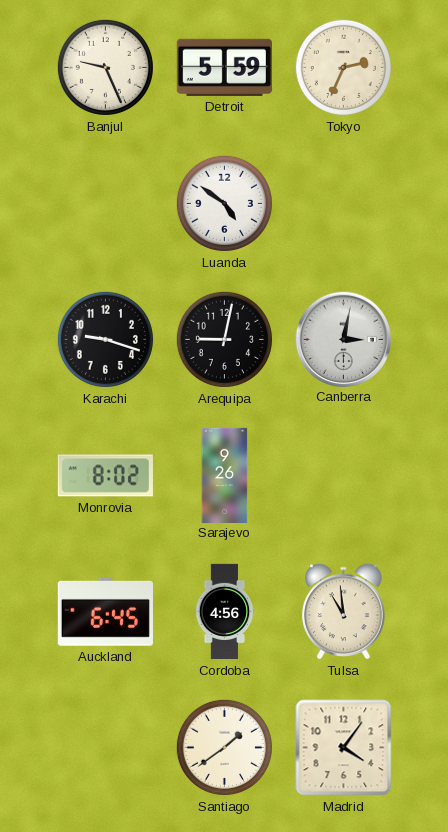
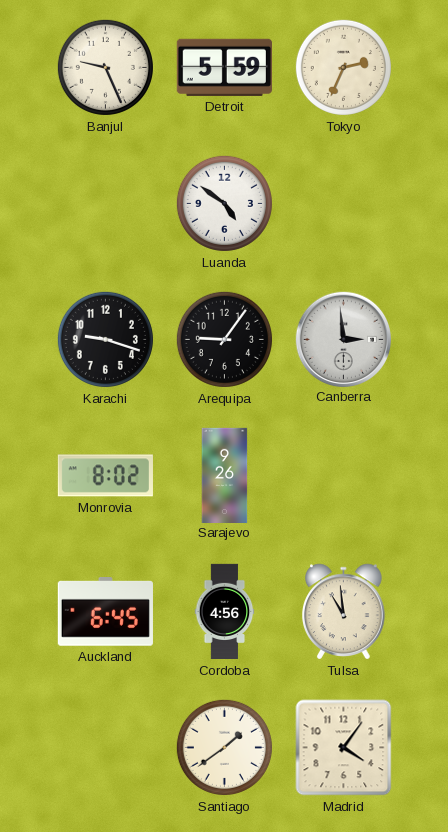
Arequipa: 9:02 -> 9:06 (224, 339)
Canberra: 3:02 -> 2:59 (343, 339)
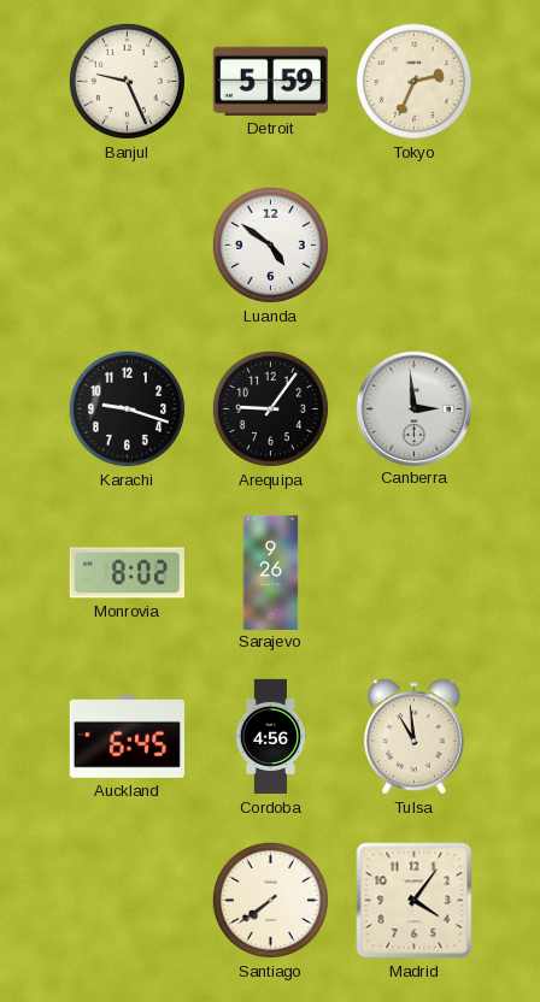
Santiago: 1:39 -> 7:39 (270, 900)
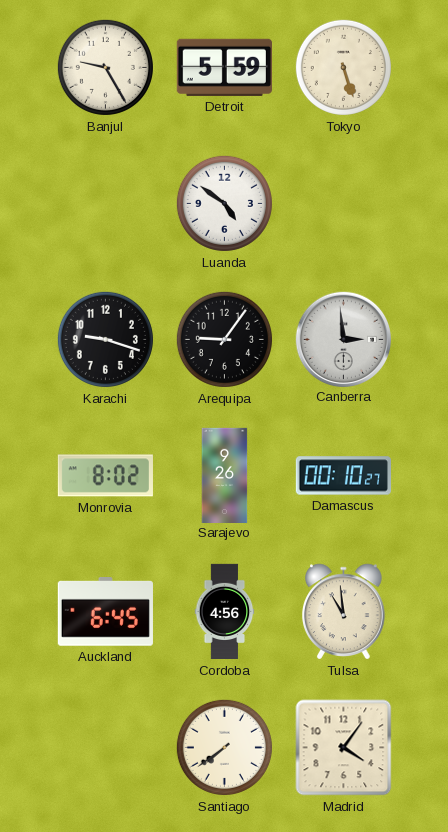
Banjul: 9:26 -> 9:25 (105, 67)
Tokyo: 2:34 -> 5:27 (343, 67)
Damascus: none -> 00:10 (343, 476)
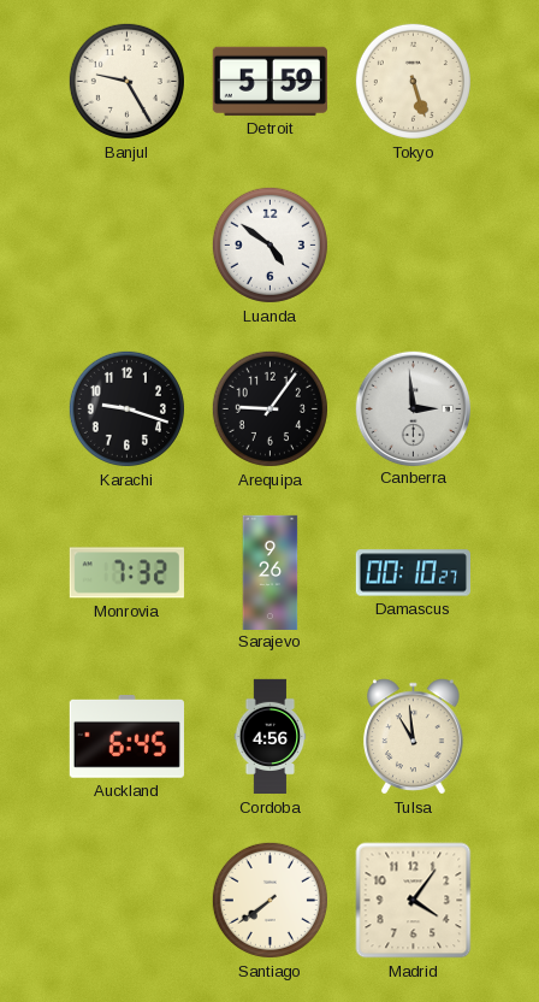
Monrovia: 8:02 -> 7:32 (126, 573)
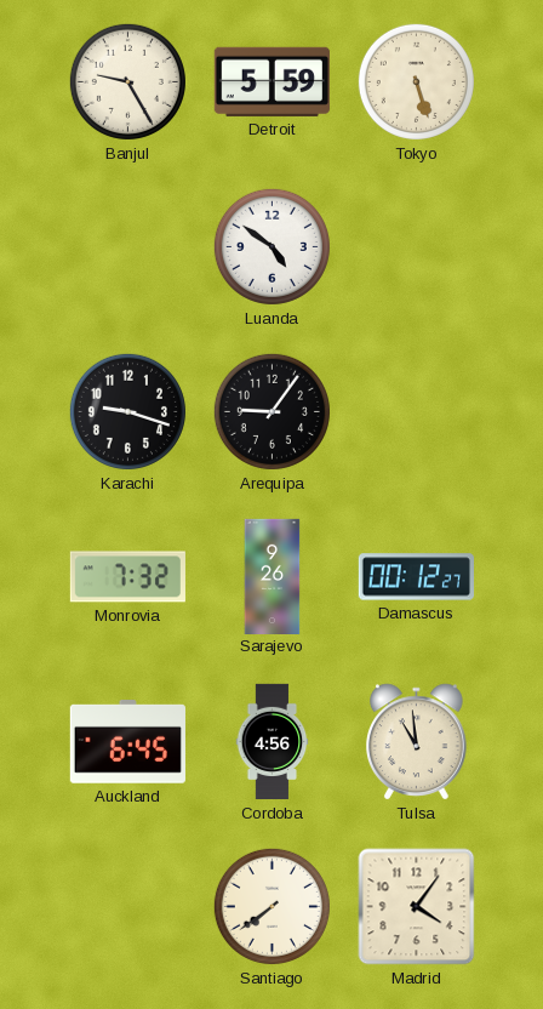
Canberra: 2:59 -> none (413, 408)
Damascus: 00:10 -> 00:12 (416, 577)
